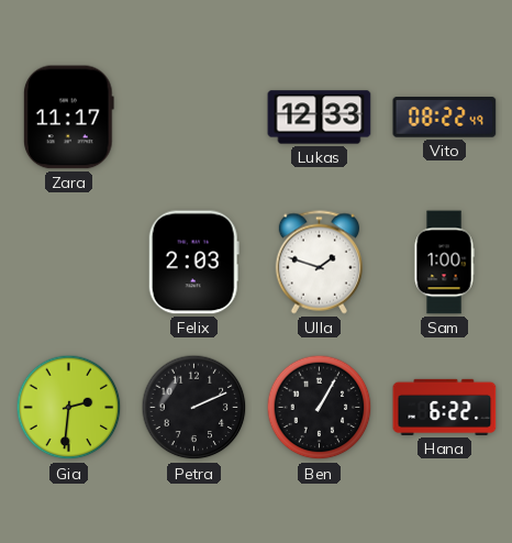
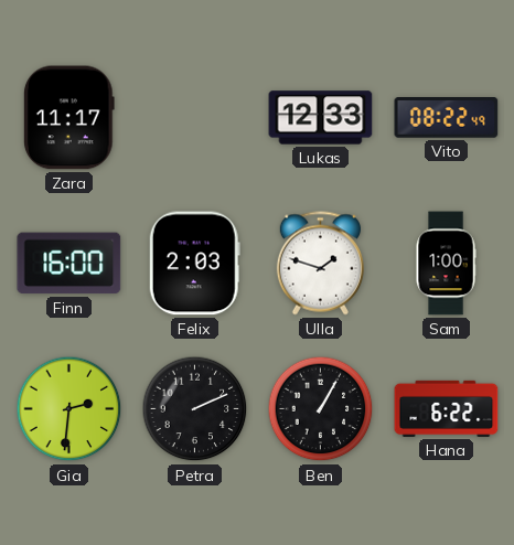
Finn: none -> 16:00 (69, 264)
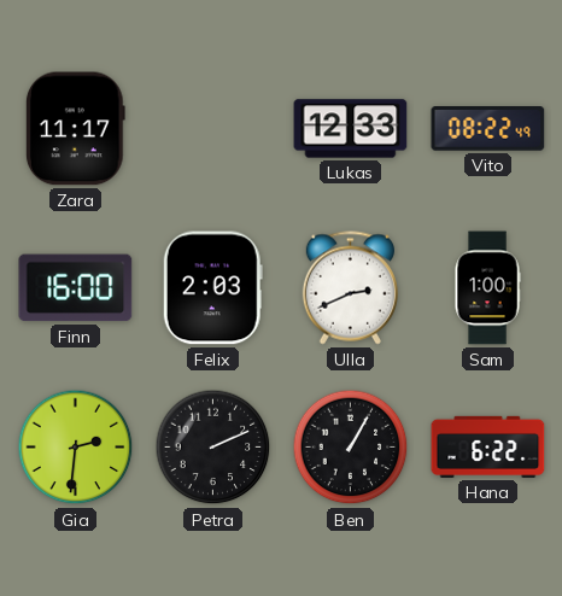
Ulla: 1:48 -> 2:41 (350, 288)
